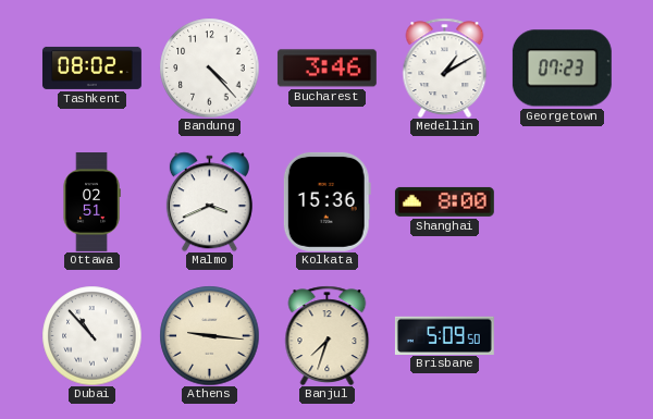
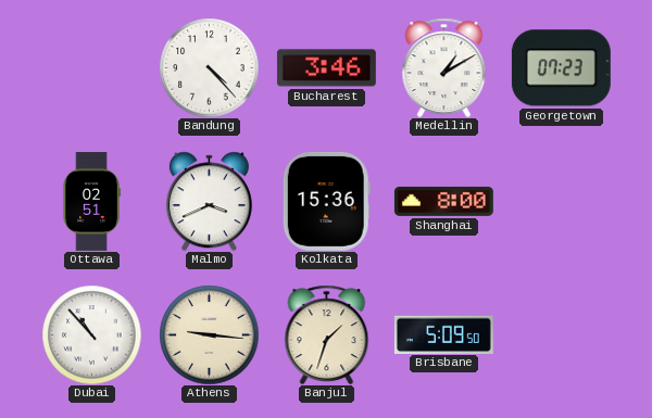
Tashkent: 08:02 -> none (91, 67)
Banjul: 7:33 -> 1:33 (327, 334)
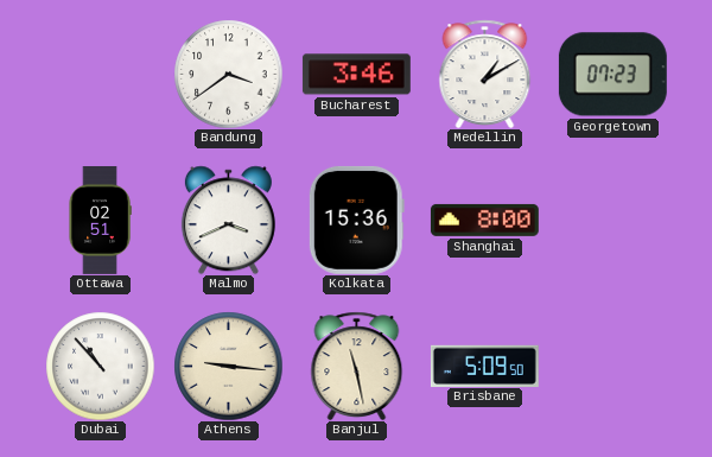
Bandung: 4:23 -> 3:39 (228, 74)
Banjul: 1:33 -> 11:28 (357, 366)
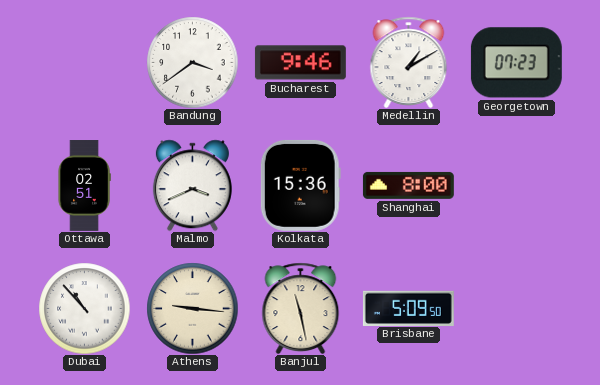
Bucharest: 3:46 -> 9:46 (300, 63)
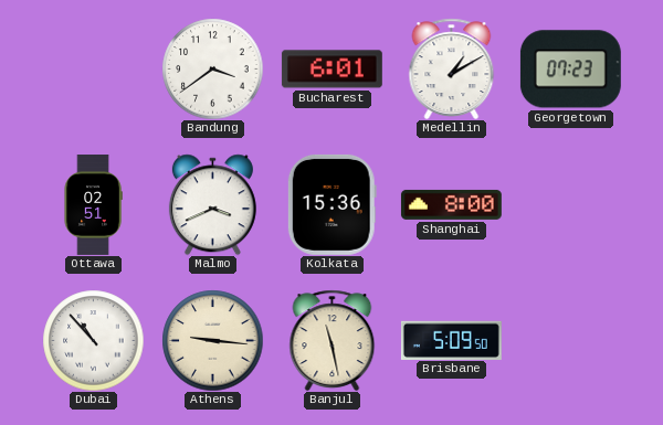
Bucharest: 9:46 -> 6:01 (331, 70)
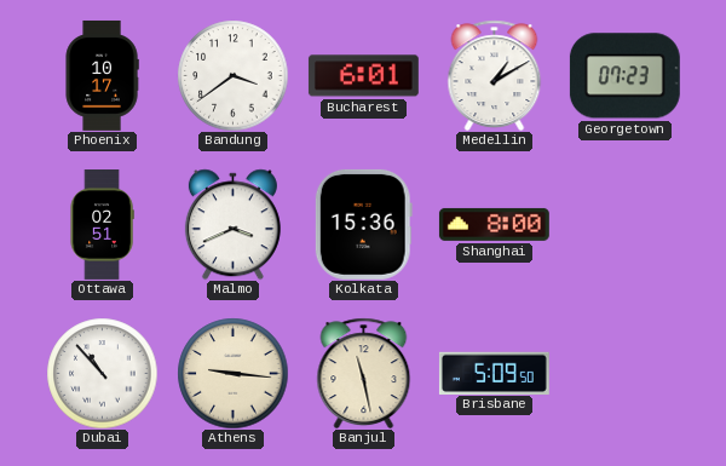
Phoenix: none -> 10:17 (102, 75)
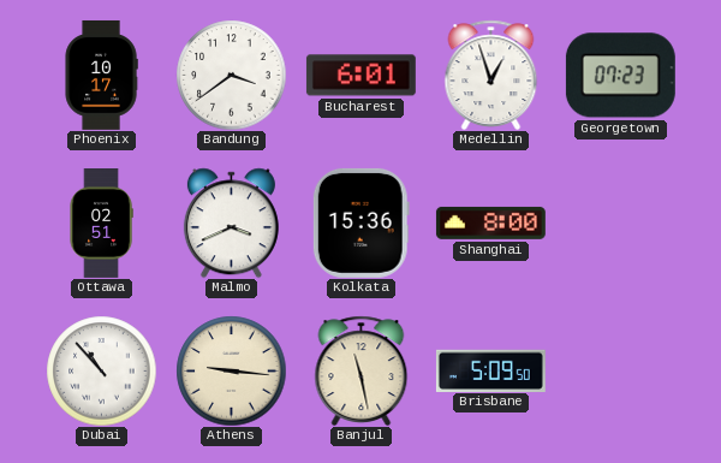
Medellin: 1:10 -> 12:57 (491, 75)
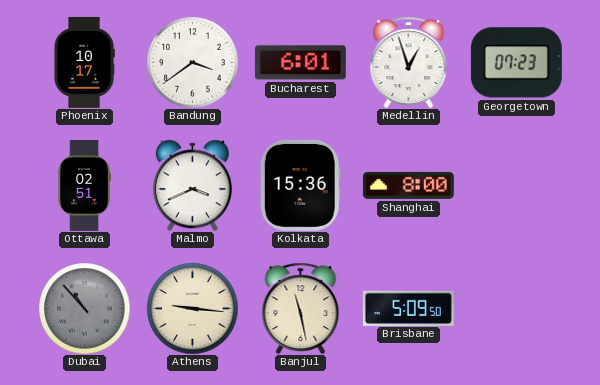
Dubai dial: white -> grey (84, 308)
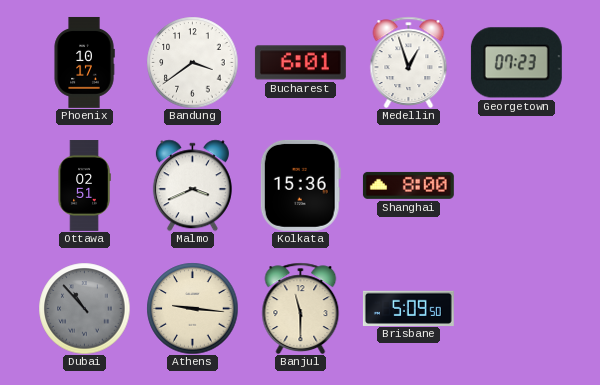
Banjul: 11:28 -> 11:30 (301, 308)
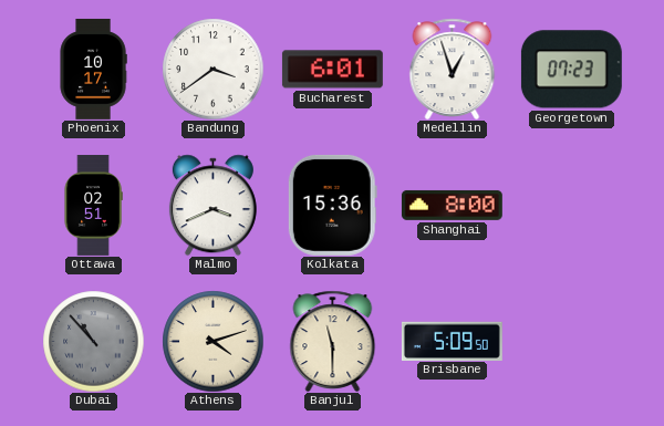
Athens: 9:16 -> 4:12 (212, 341)
